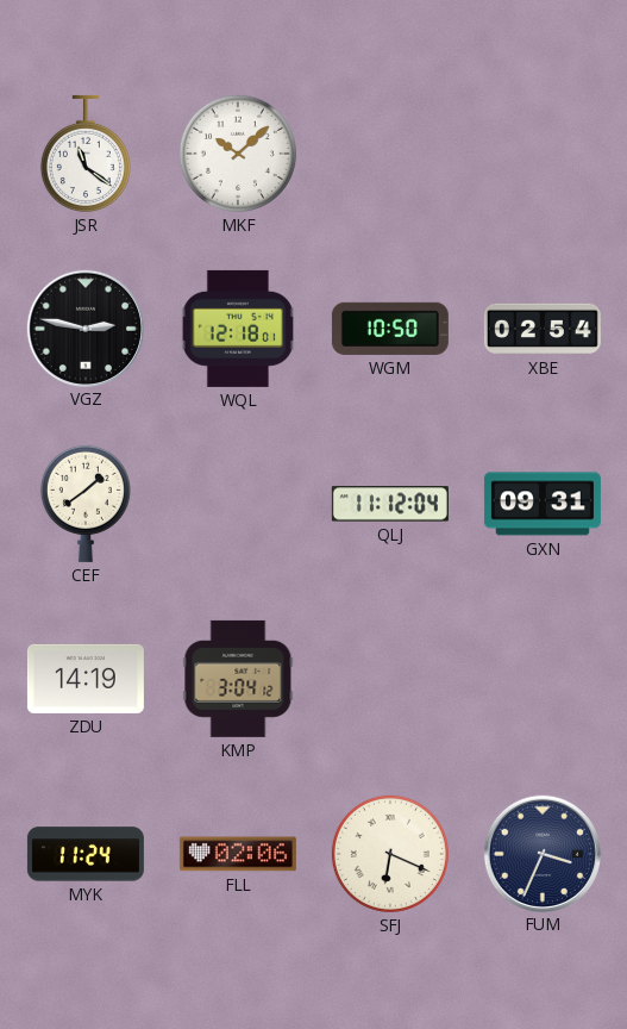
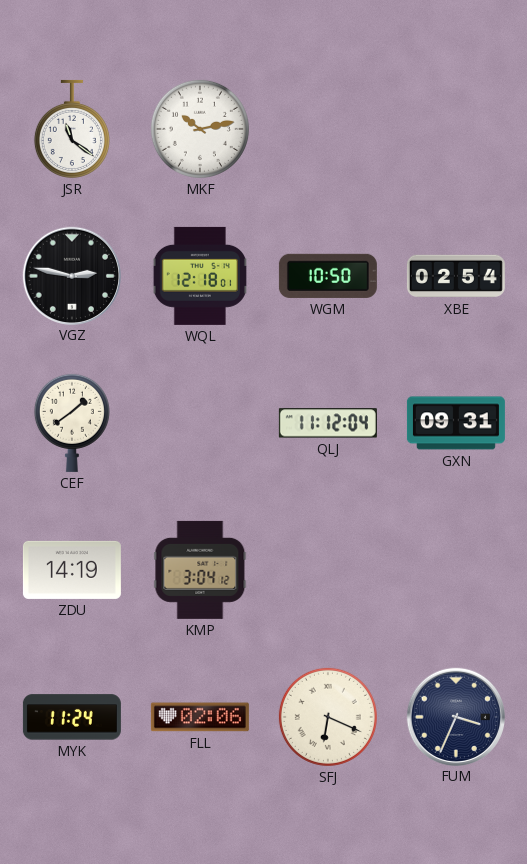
MKF: 10:08 -> 10:13 (200, 129)
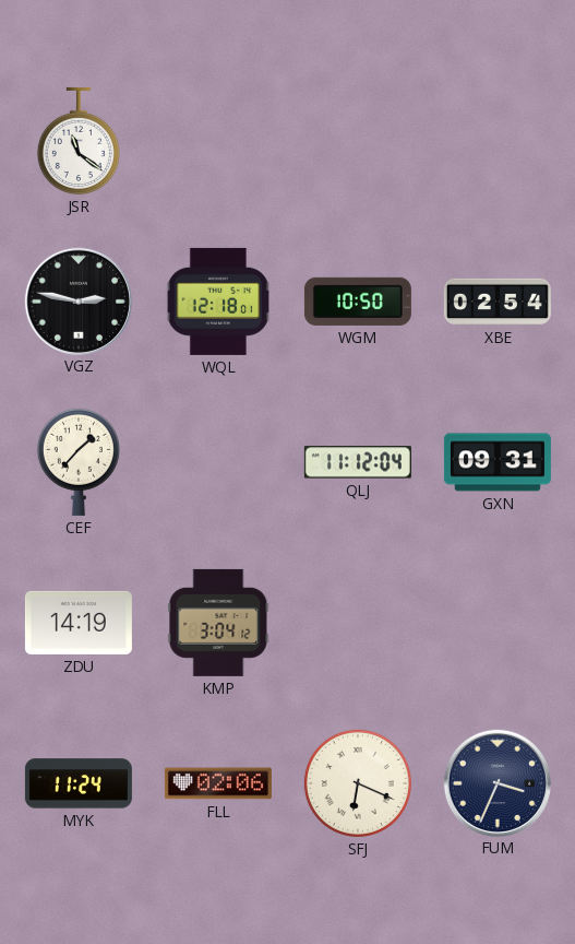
MKF: 10:13 -> none (200, 129)
CEF: 1:39 -> 1:37 (79, 462)
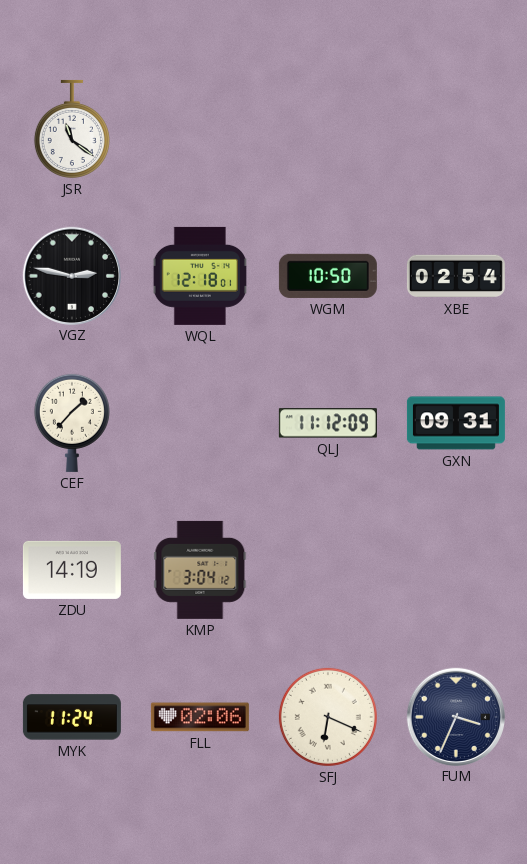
QLJ: 11:12:04 -> 11:12:09 (328, 423)
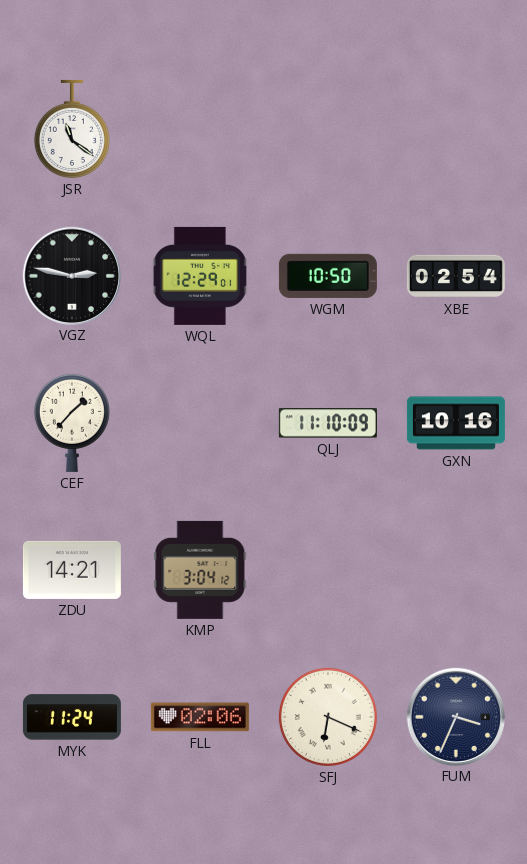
WQL: 12:18 -> 12:29 (200, 276)
QLJ: 11:12 -> 11:10 (328, 423)
GXN: 09:31 -> 10:16 (456, 423)
ZDU: 14:19 -> 14:21 (72, 570)
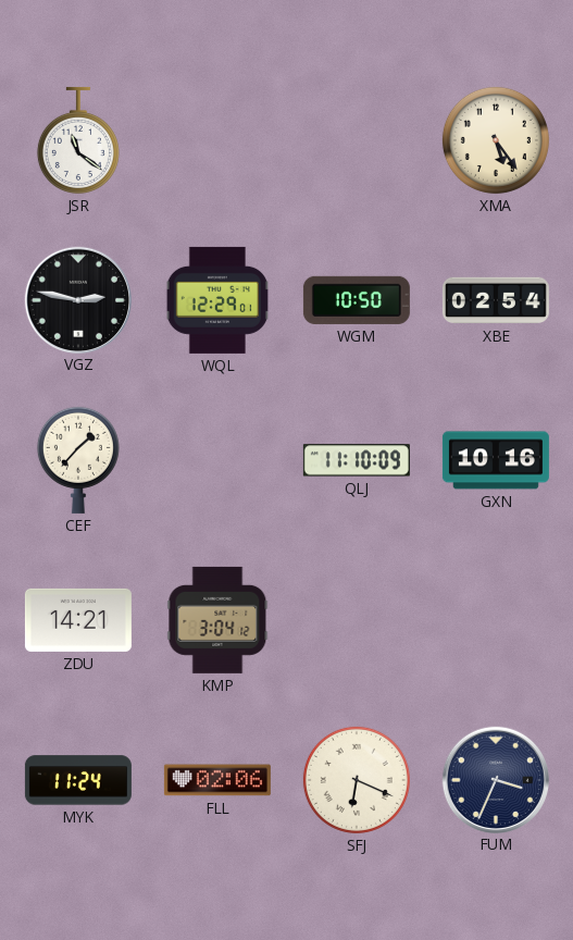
XMA: none -> 5:24 (496, 140)
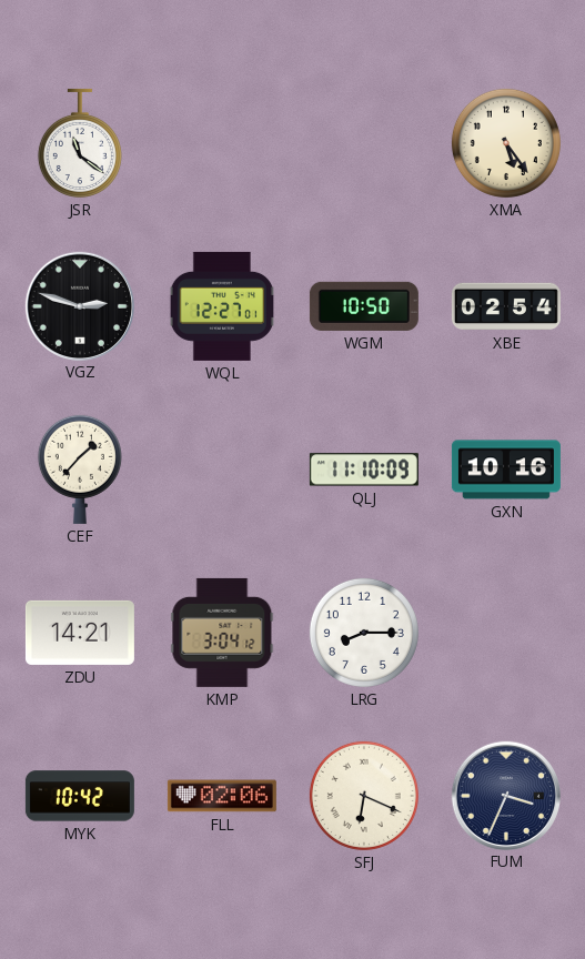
VGZ: 2:47 -> 2:48 (79, 305)
WQL: 12:29 -> 12:27 (222, 306)
LRG: none -> 8:15 (364, 633)
MYK: 11:24 -> 10:42 (80, 796)
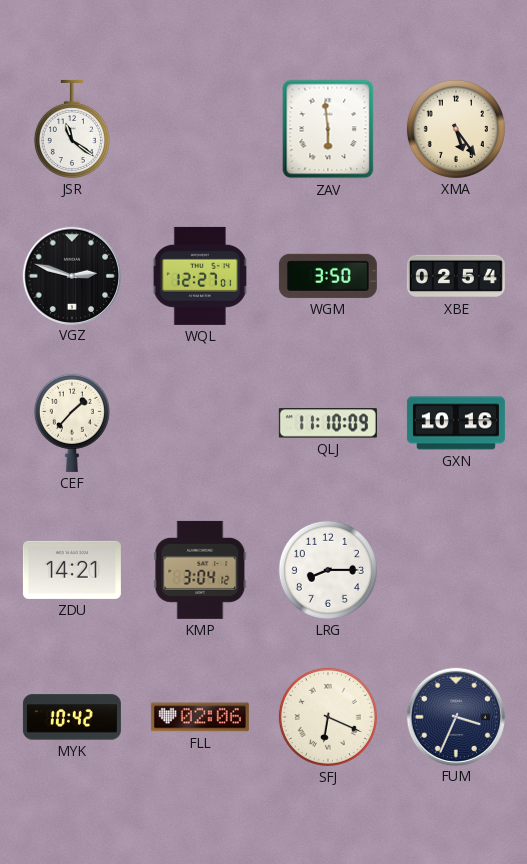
ZAV: none -> 5:59 (328, 129)
WGM: 10:50 -> 3:50 (328, 276)
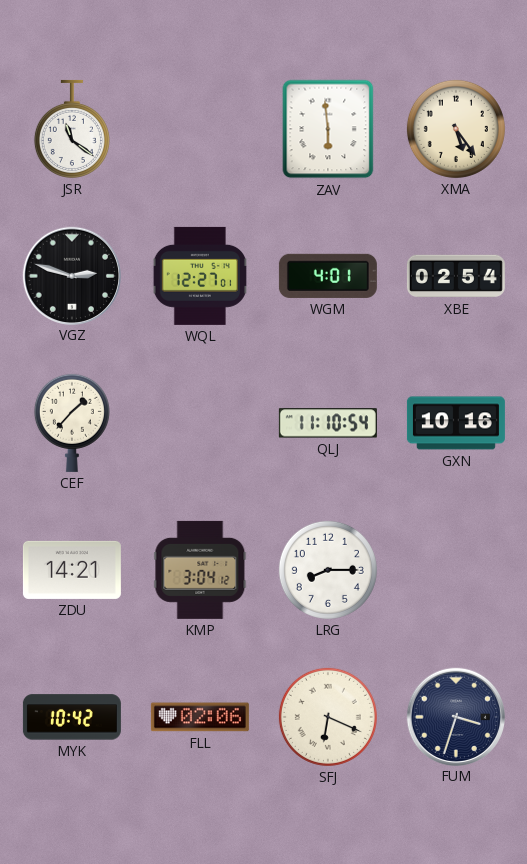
WGM: 3:50 -> 4:01 (328, 276)
QLJ: 11:10:09 -> 11:10:54 (328, 423)
FUM: 3:34 -> 3:33 (455, 716)
